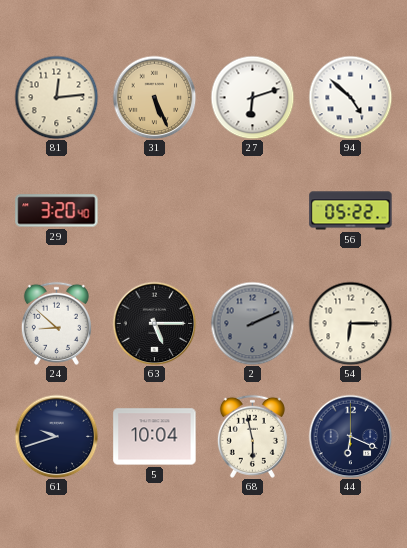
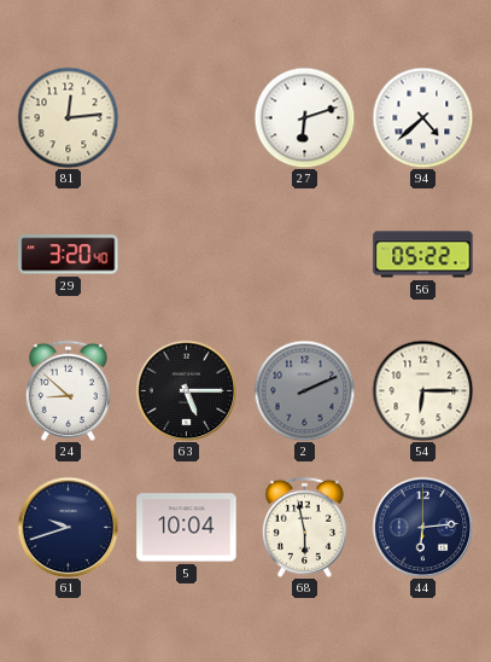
31: 5:26 -> none (154, 97)
94: 4:52 -> 4:38 (422, 117)
44: 6:19 -> 6:14 (422, 527)
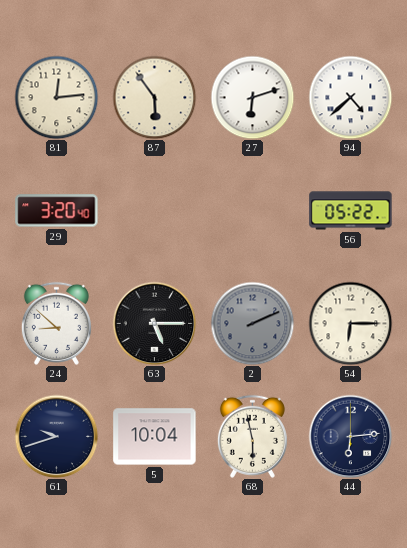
87: none -> 5:54 (154, 97)
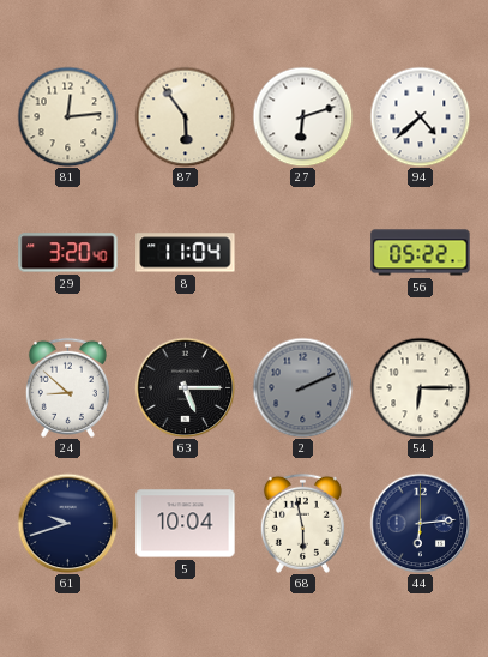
8: none -> 11:04 (186, 253)
